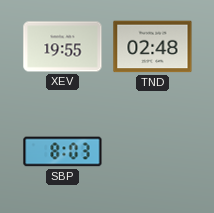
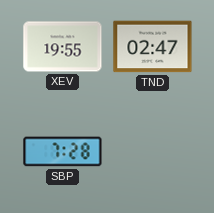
TND: 02:48 -> 02:47 (153, 47)
SBP: 8:03 -> 7:28 (63, 152)
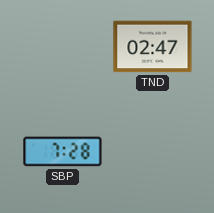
XEV: 19:55 -> none (63, 47)
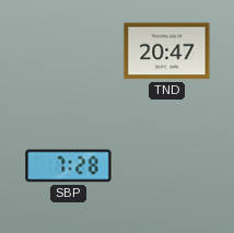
TND: 02:47 -> 20:47 (167, 51)
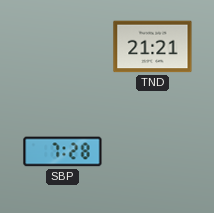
TND: 20:47 -> 21:21 (153, 47)
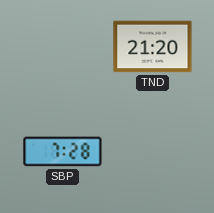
TND: 21:21 -> 21:20 (153, 47)
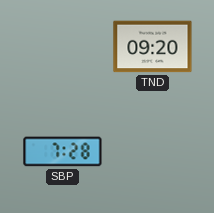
TND: 21:20 -> 09:20 (153, 47)
